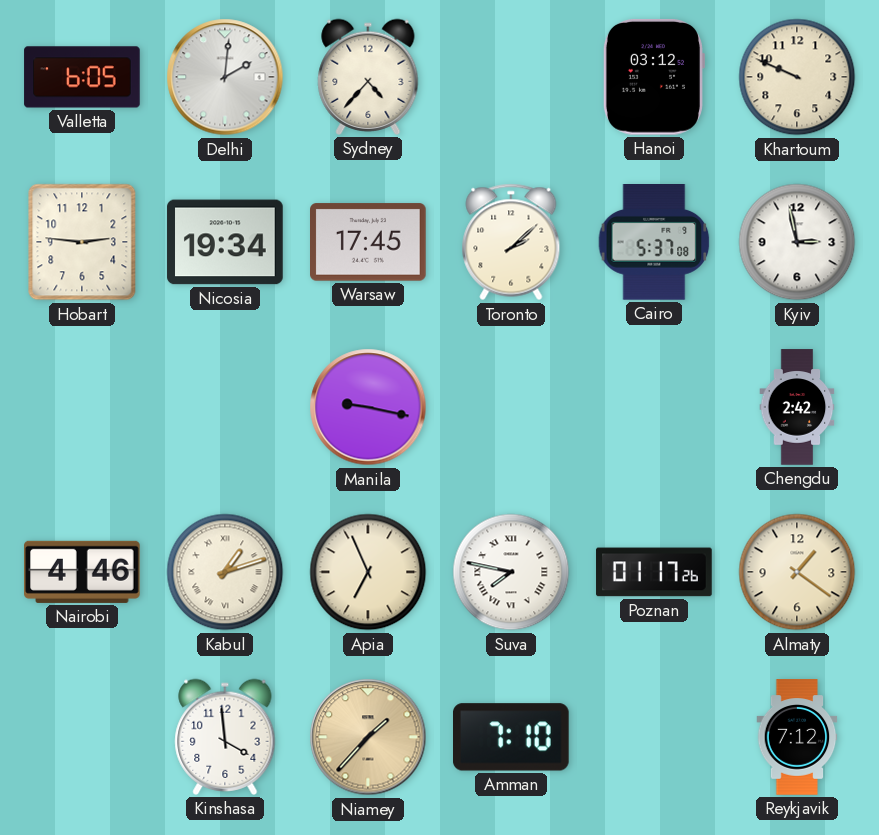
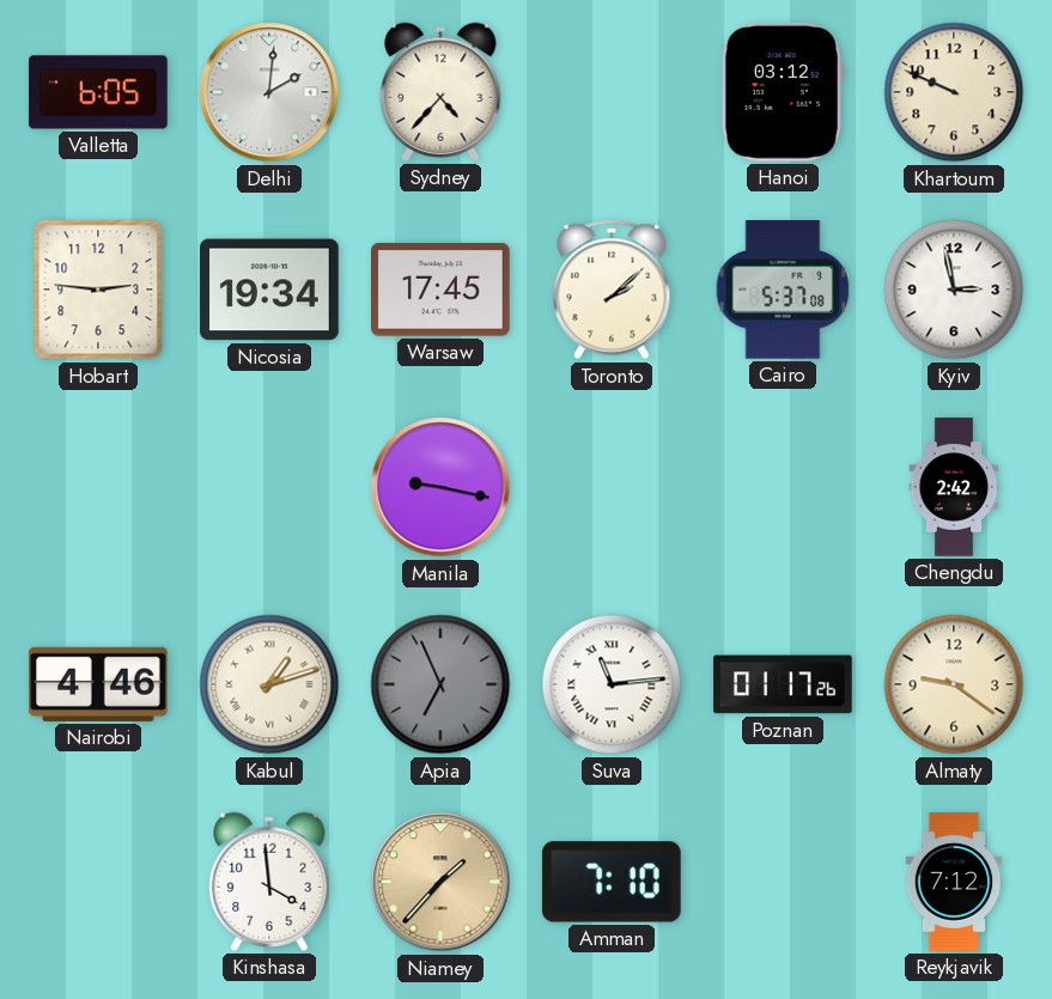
Apia dial: cream -> grey (440, 684)
Suva: 7:47 -> 11:14 (612, 684)
Almaty: 1:21 -> 9:21 (954, 684)
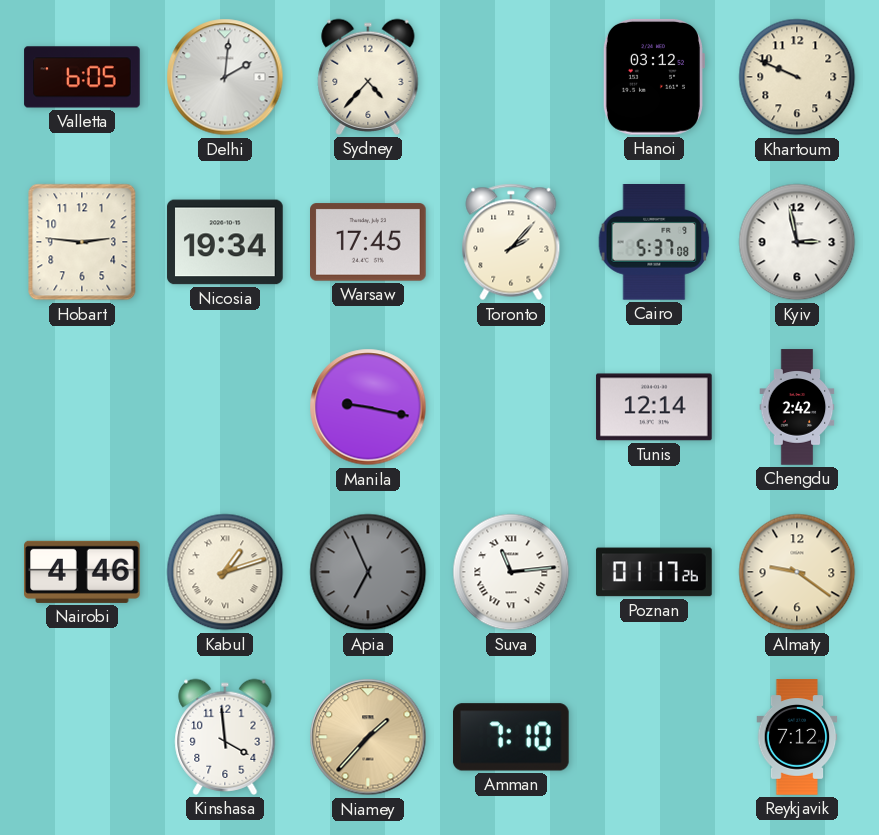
Toronto: 2:08 -> 2:07 (511, 242)
Tunis: none -> 12:14 (654, 407)
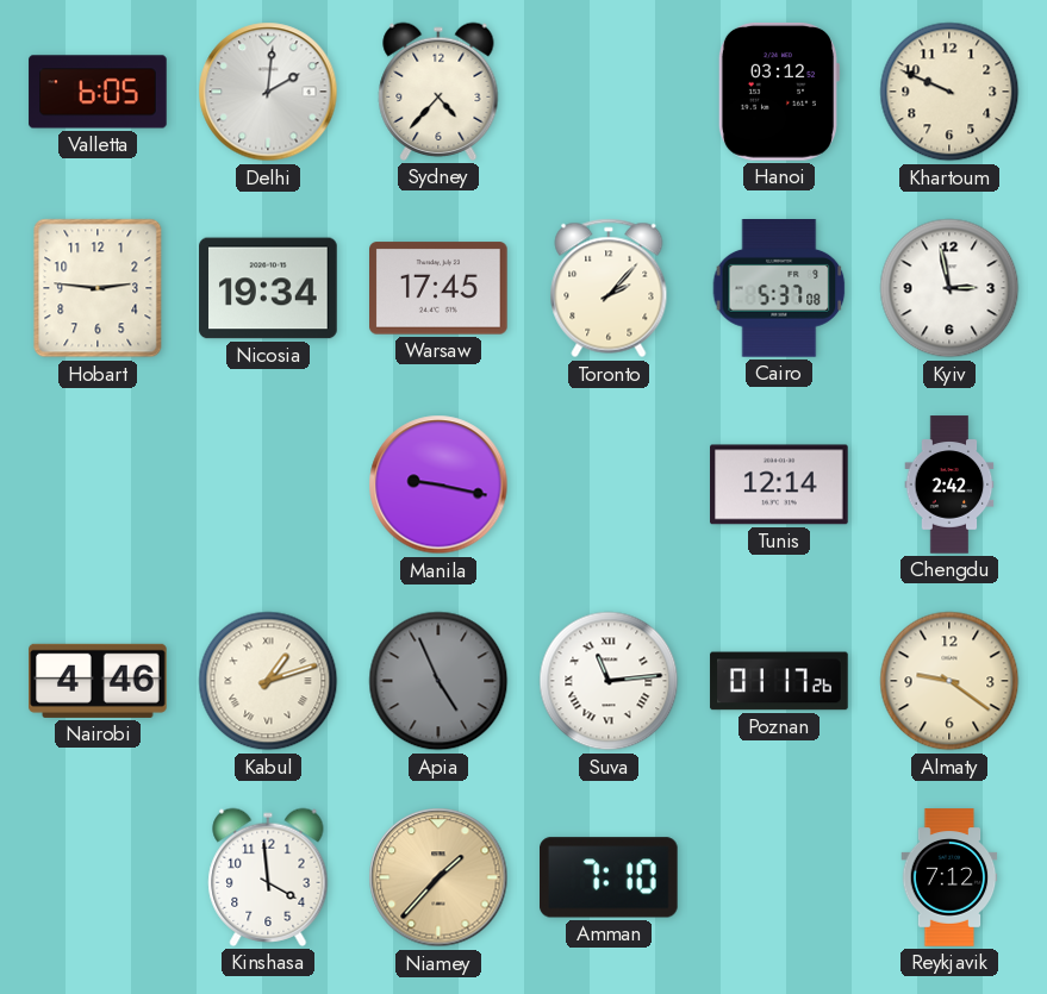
Apia: 6:56 -> 4:56 (438, 681)
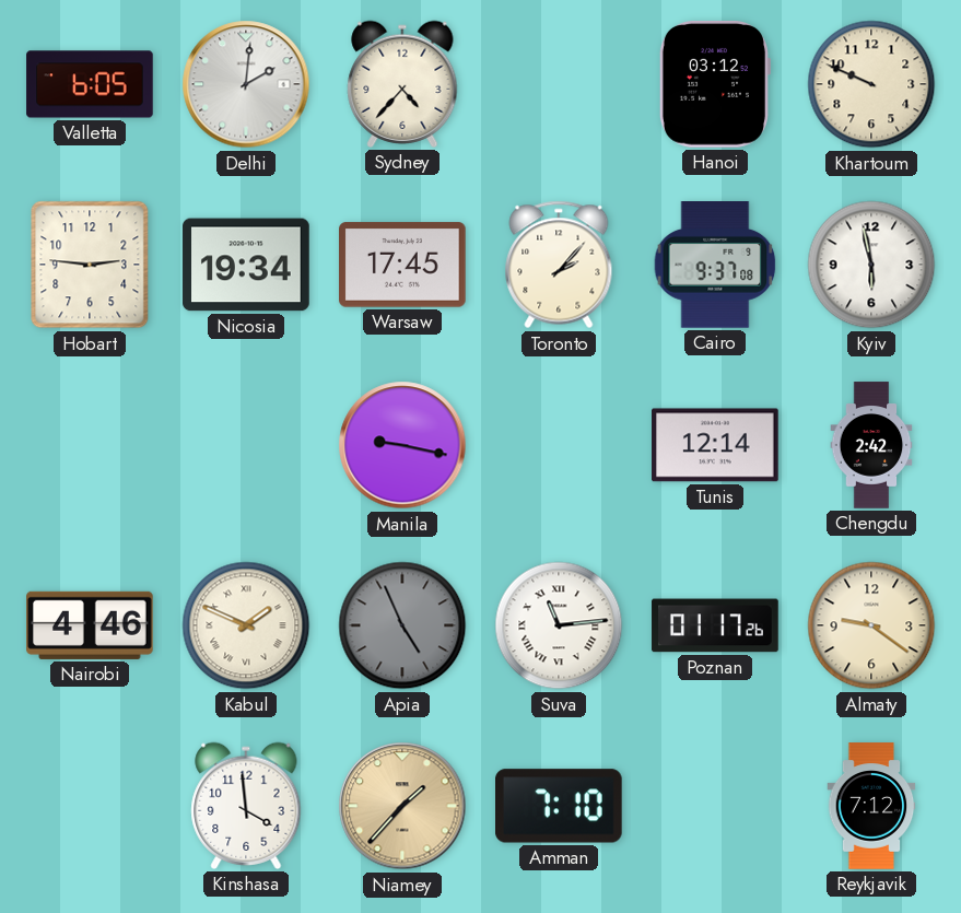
Cairo: 5:37 -> 9:37 (715, 265)
Kyiv: 2:58 -> 5:58 (871, 265)
Kabul: 1:12 -> 1:49 (246, 625)
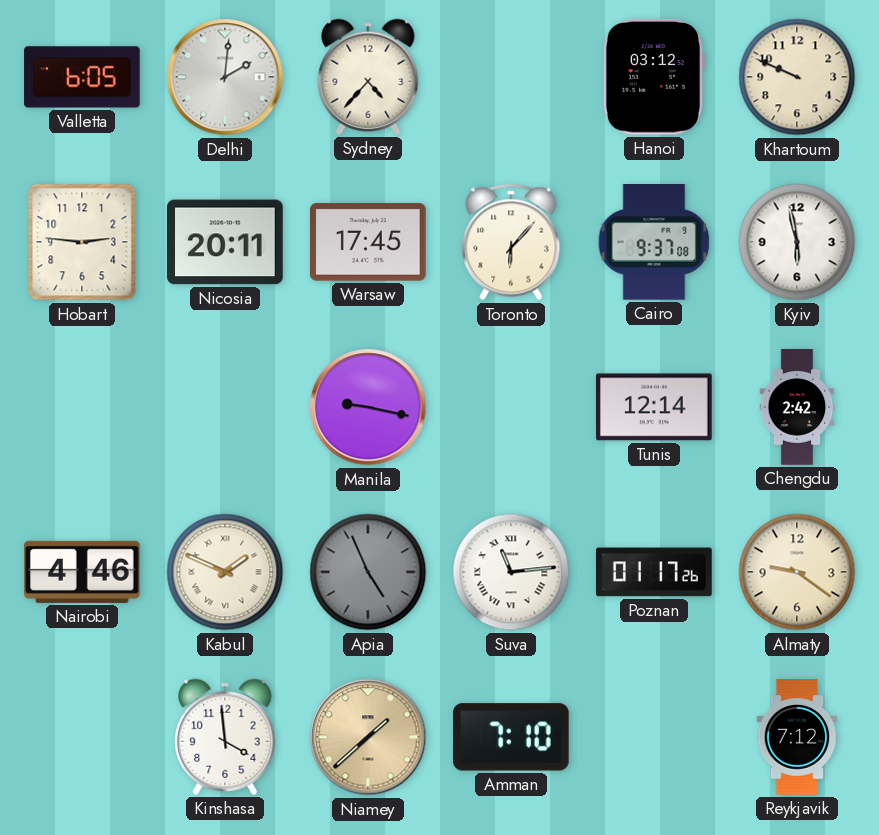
Nicosia: 19:34 -> 20:11 (225, 242)
Toronto: 2:07 -> 6:07 (511, 242)
Niamey: 1:37 -> 1:38 (368, 737)
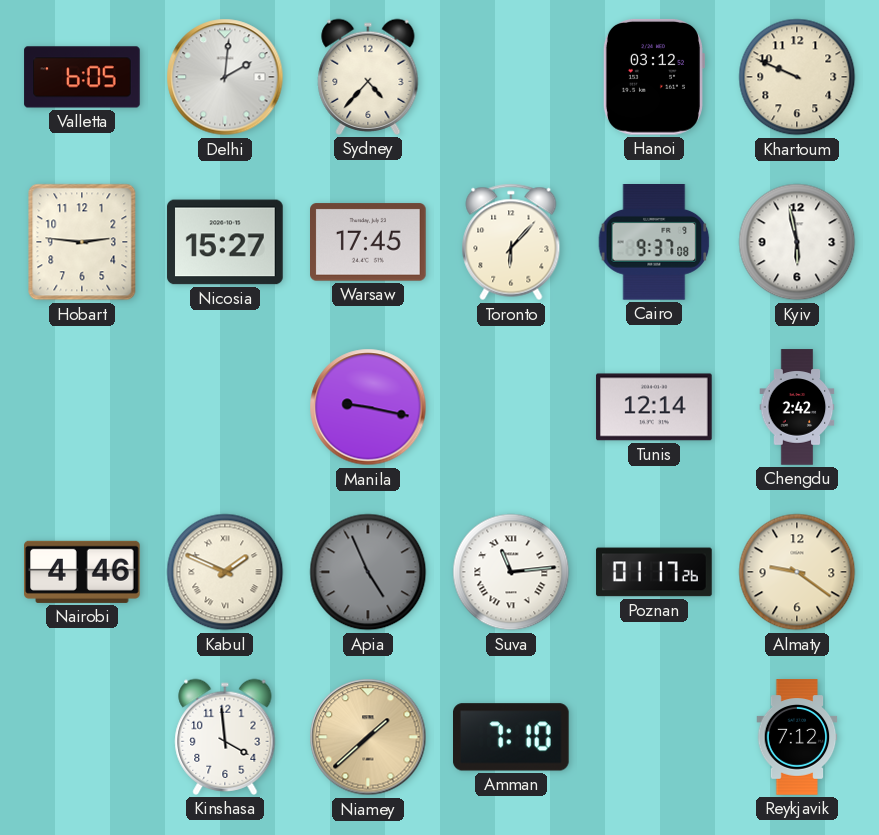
Nicosia: 20:11 -> 15:27 (225, 242)
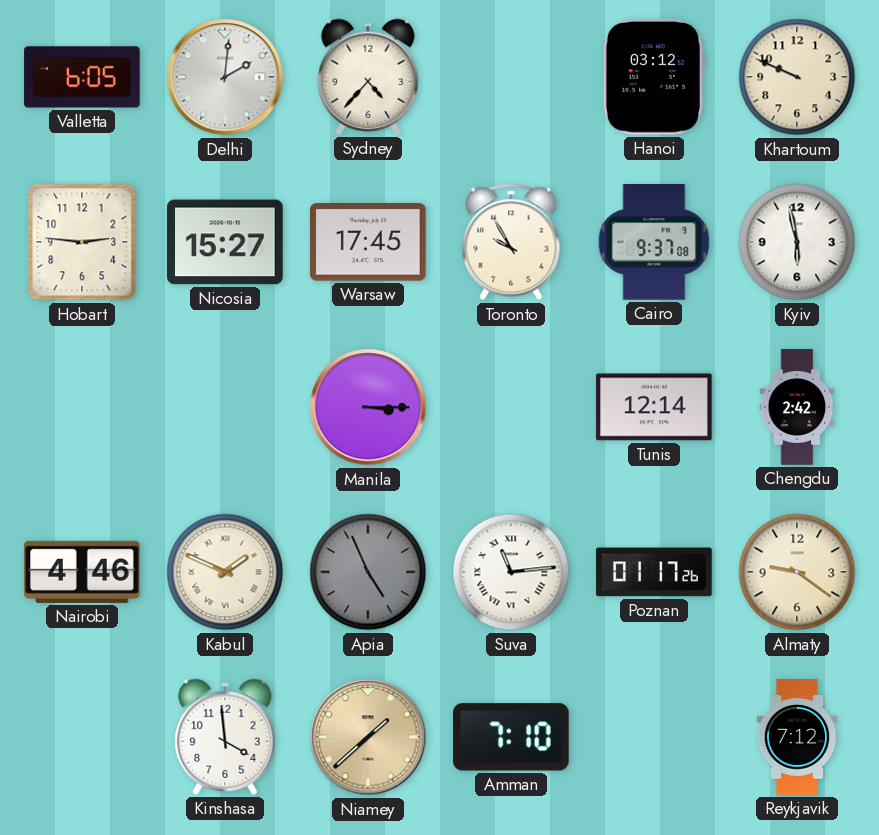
Toronto: 6:07 -> 9:55 (511, 242)
Manila: 9:17 -> 3:15 (368, 407)
